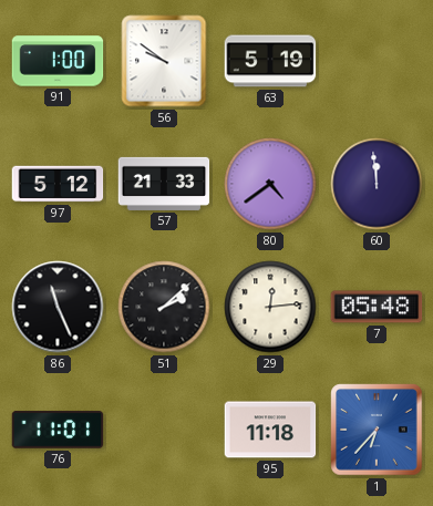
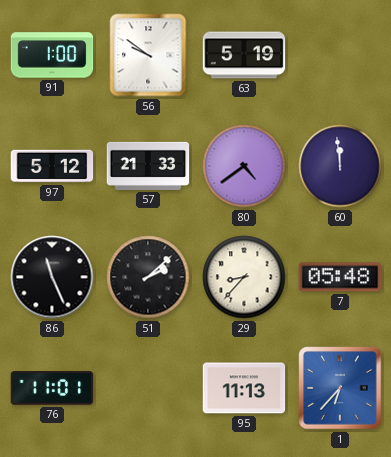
29: 12:14 -> 8:37 (244, 277)
95: 11:18 -> 11:13 (244, 388)
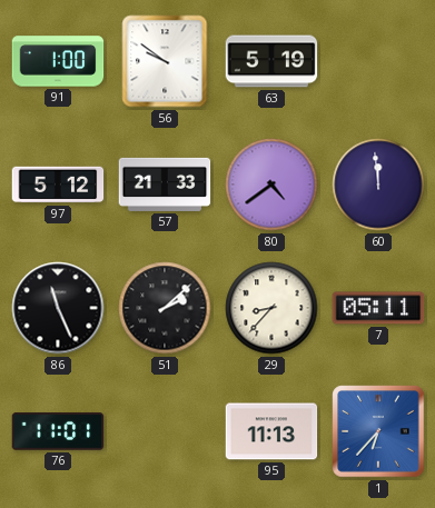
7: 05:48 -> 05:11 (378, 308)
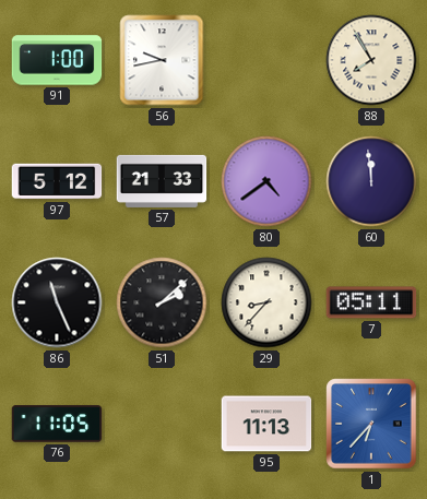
56: 9:51 -> 9:43 (162, 60)
63: 5:19 -> none (271, 61)
88: none -> 7:55 (371, 60)
76: 11:01 -> 11:05 (57, 424)
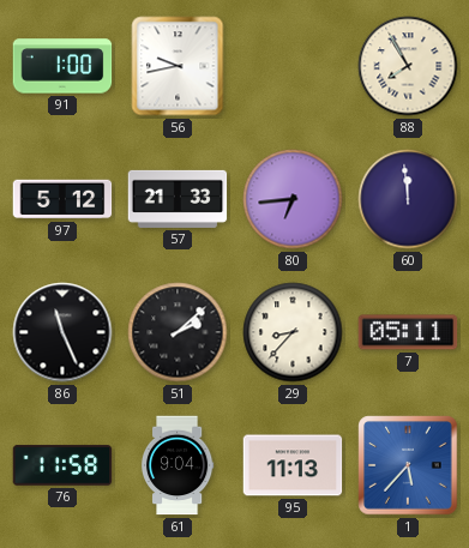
80: 4:39 -> 6:44 (293, 199)
76: 11:05 -> 11:58 (62, 465)
61: none -> 9:04 (178, 465)
1: 6:37 -> 5:37 (408, 465)
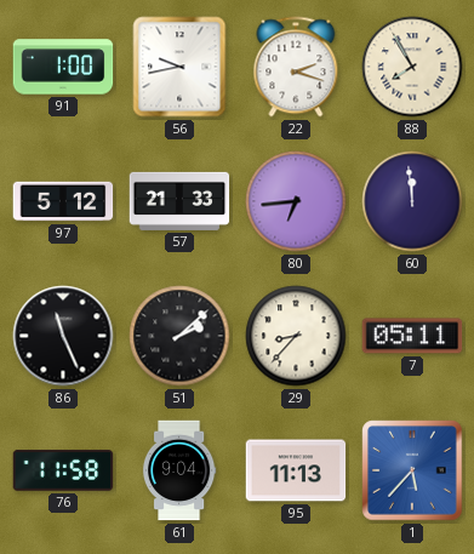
22: none -> 2:18 (296, 67)
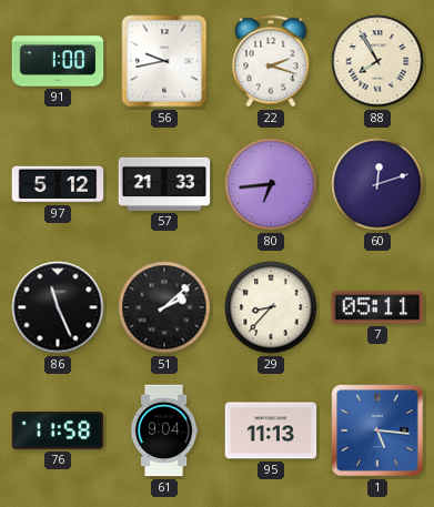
60: 11:59 -> 12:12 (377, 184)
1: 5:37 -> 5:16 (377, 430)
